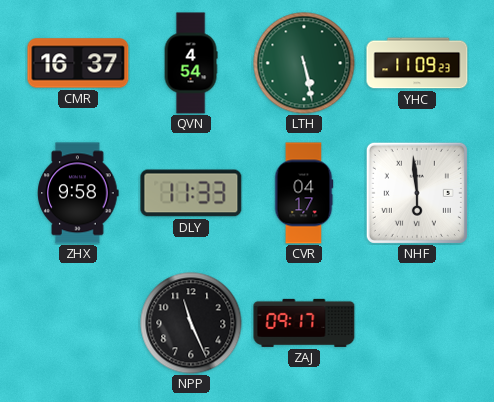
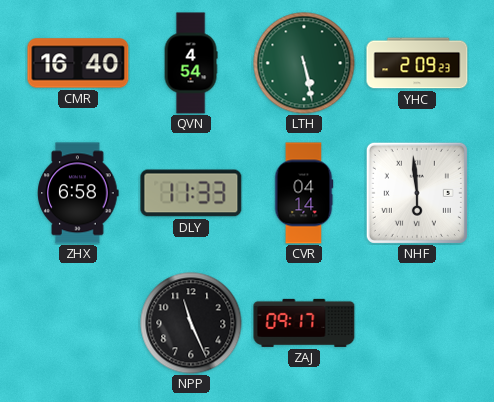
CMR: 16:37 -> 16:40 (78, 63)
YHC: 11:09 -> 2:09 (417, 63)
ZHX: 9:58 -> 6:58 (78, 193)
CVR: 04:17 -> 04:14 (304, 193)
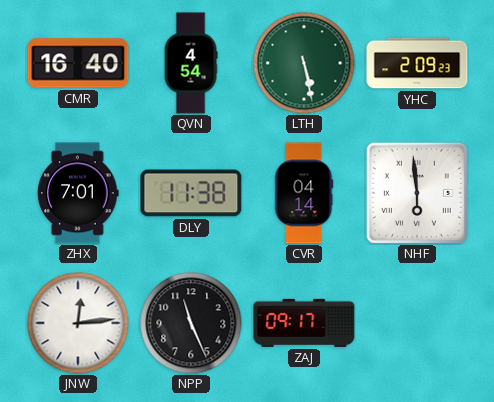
ZHX: 6:58 -> 7:01 (78, 193)
DLY: 11:33 -> 11:38 (191, 193)
JNW: none -> 12:14 (78, 323)
